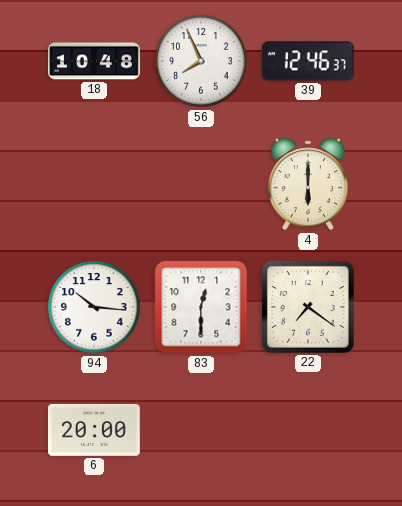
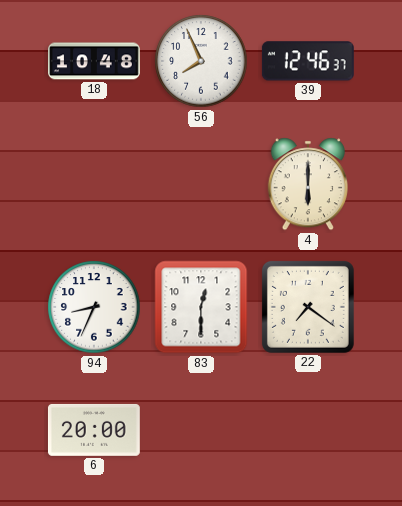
94: 10:16 -> 8:34 (94, 307)
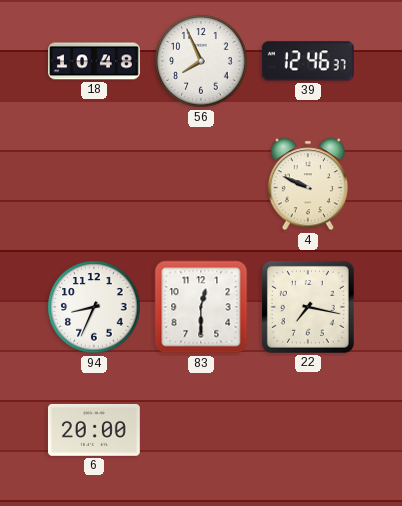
4: 6:00 -> 9:49 (308, 184)
22: 7:21 -> 7:17 (308, 307)
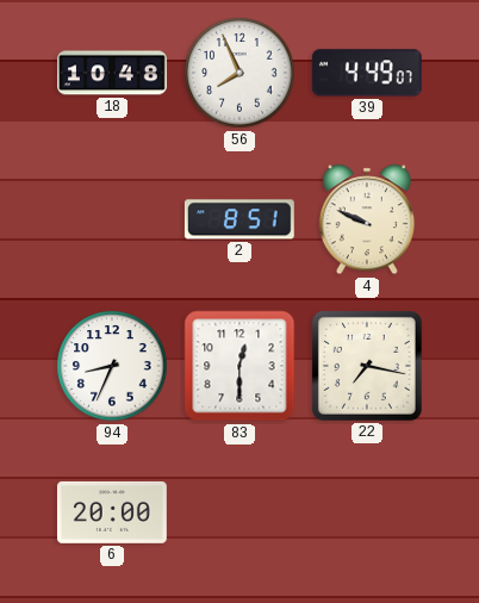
39: 12:46 -> 4:49 (367, 73)
2: none -> 8:51 (240, 219)
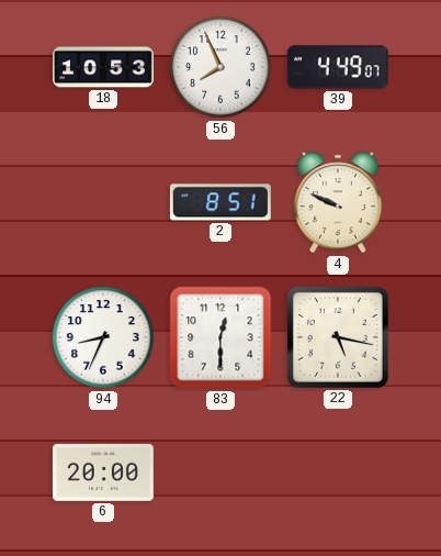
18: 10:48 -> 10:53 (104, 67)
22: 7:17 -> 5:17 (338, 337)
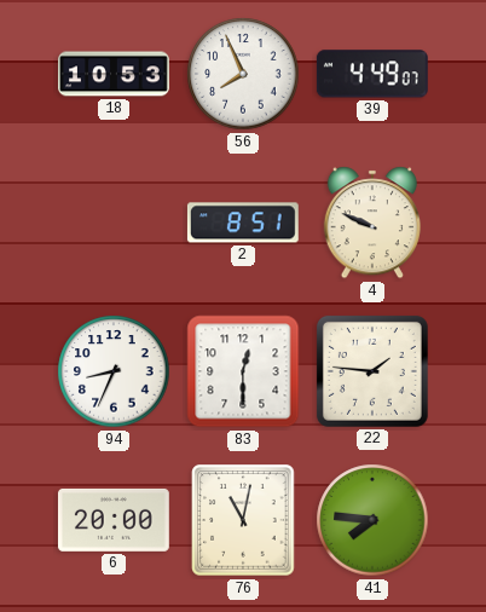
22: 5:17 -> 1:46 (372, 371)
76: none -> 11:02 (243, 520)
41: none -> 7:46 (372, 520)
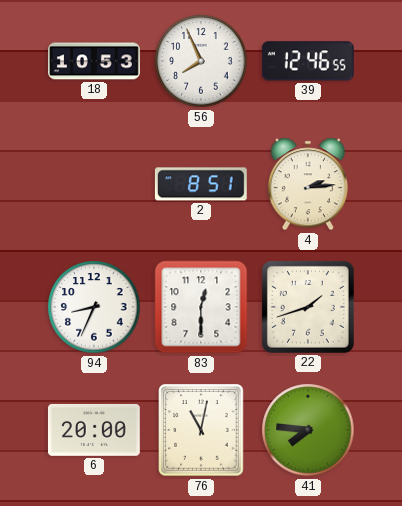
39: 4:49 -> 12:46 (308, 61)
4: 9:49 -> 2:14 (308, 184)
22: 1:46 -> 1:42 (308, 307)
